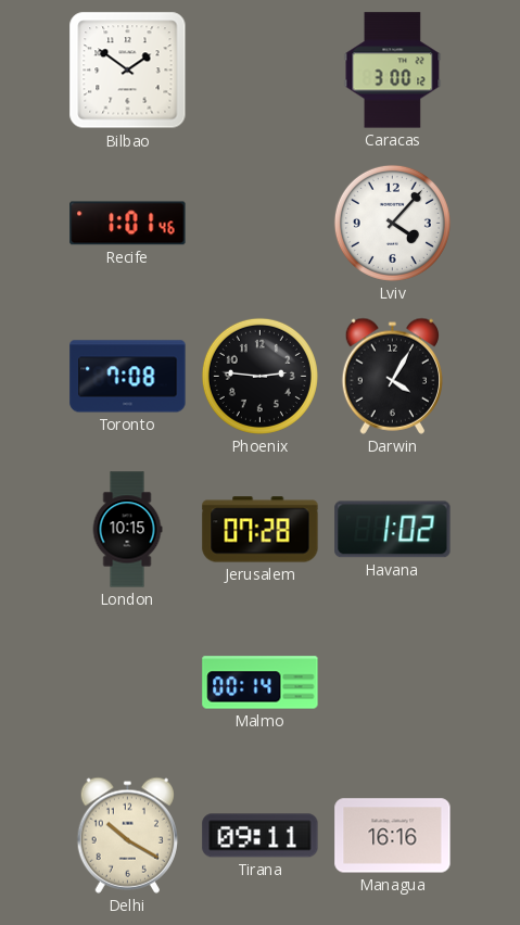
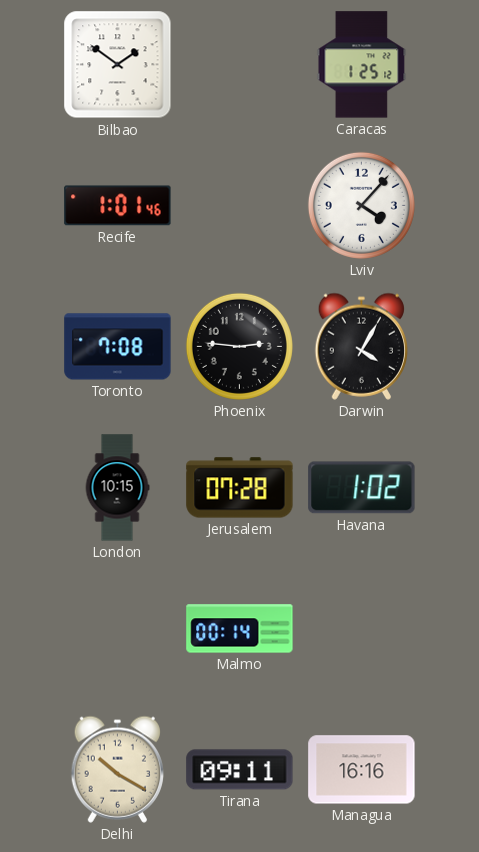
Caracas: 3:00 -> 1:25 (362, 65)
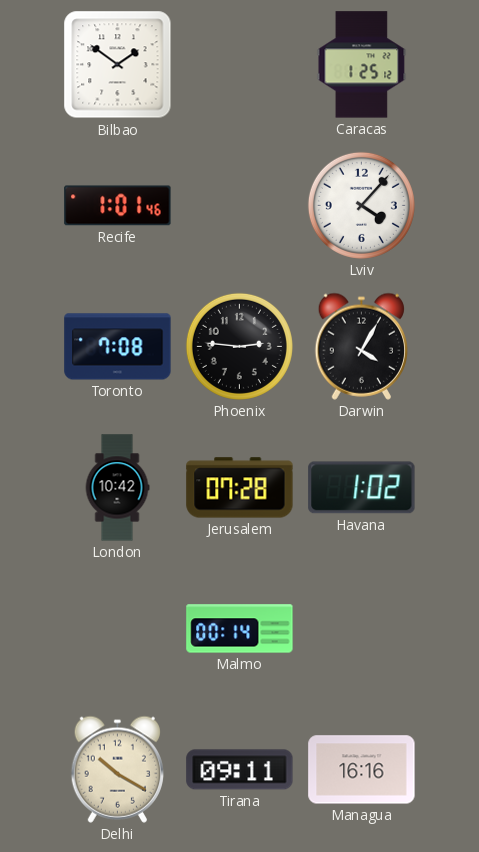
London: 10:15 -> 10:42 (117, 488)
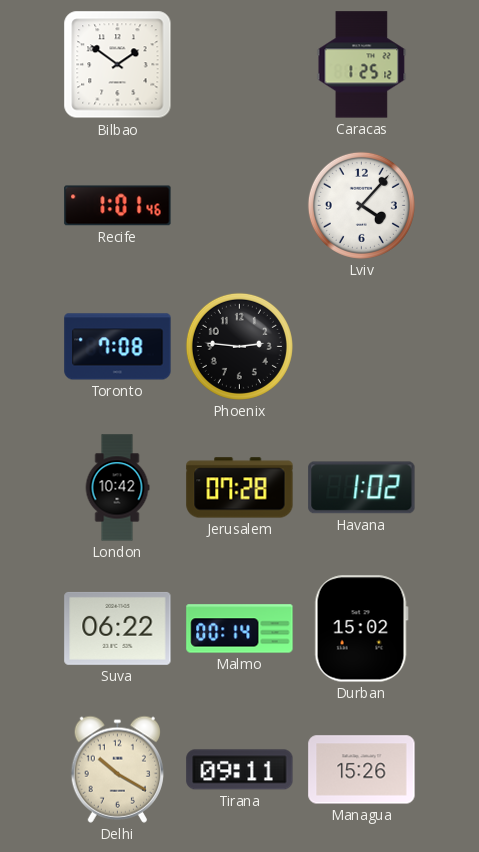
Darwin: 4:05 -> none (361, 346)
Suva: none -> 06:22 (118, 628)
Durban: none -> 15:02 (361, 629)
Managua: 16:16 -> 15:26 (362, 770)
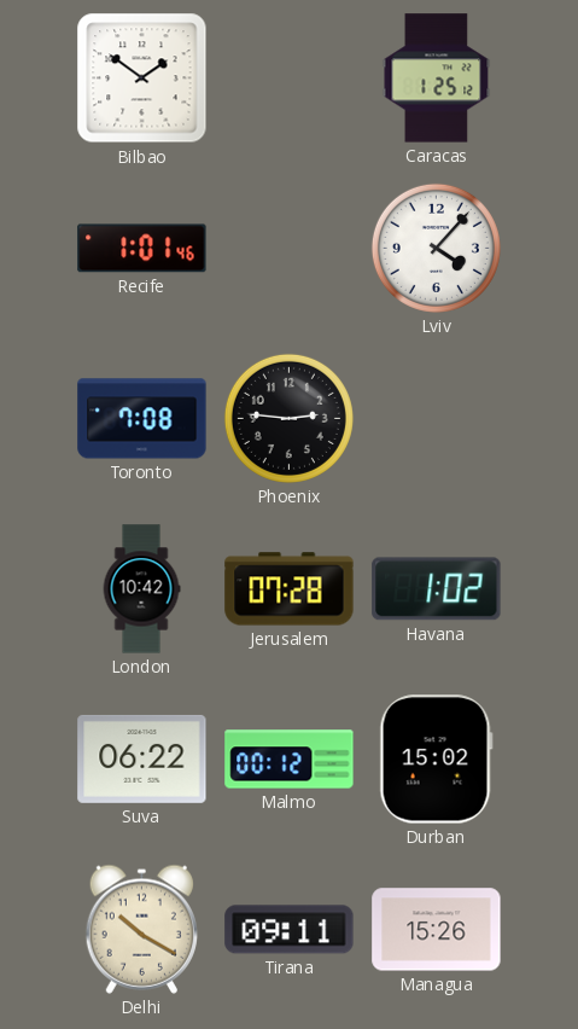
Malmo: 00:14 -> 00:12 (290, 760)
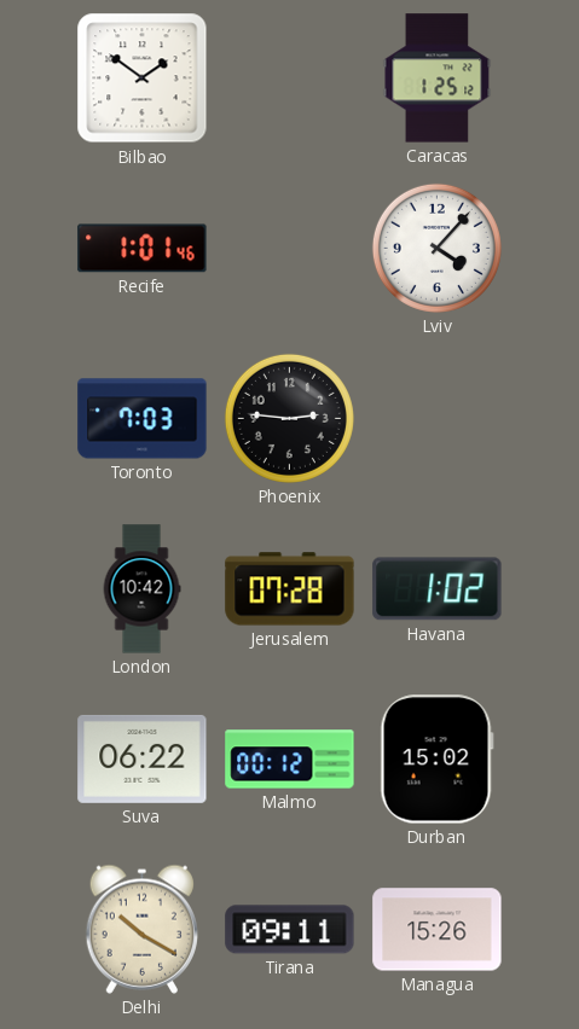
Toronto: 7:08 -> 7:03 (143, 419)
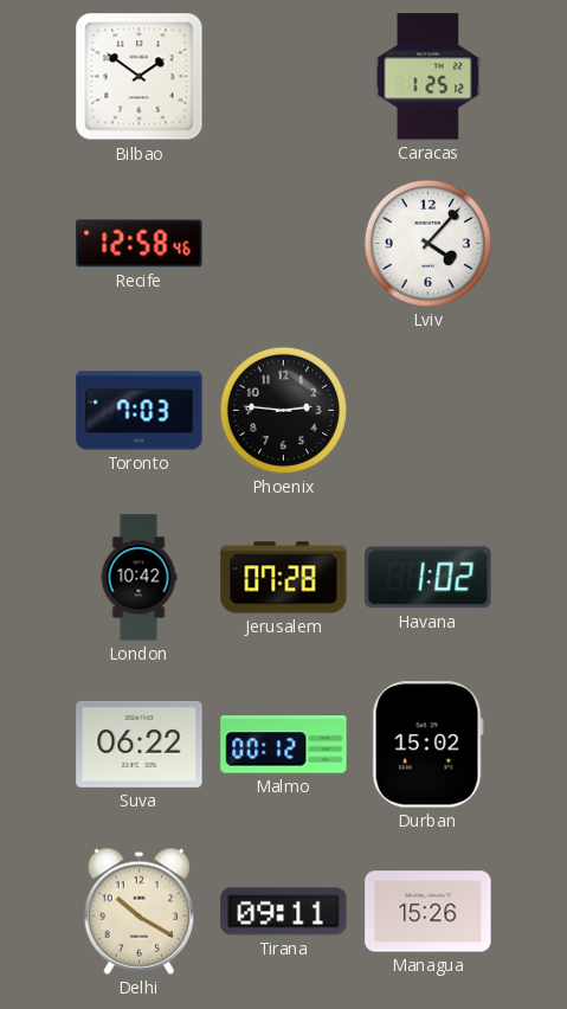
Recife: 1:01 -> 12:58 (140, 244)
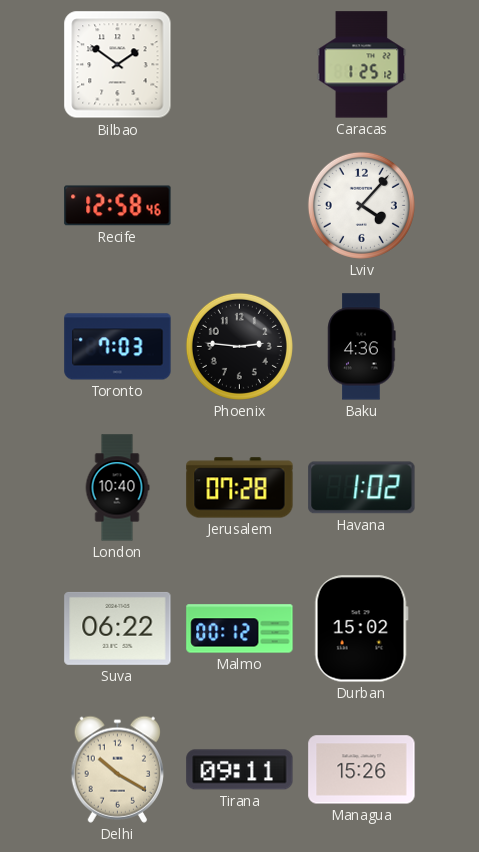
Baku: none -> 4:36 (362, 347)
London: 10:42 -> 10:40 (117, 488)
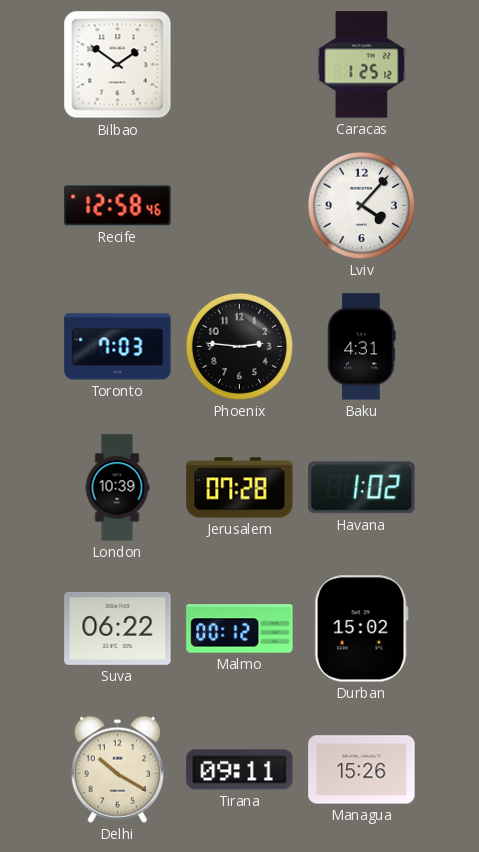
Baku: 4:36 -> 4:31 (362, 347)
London: 10:40 -> 10:39 (117, 488)
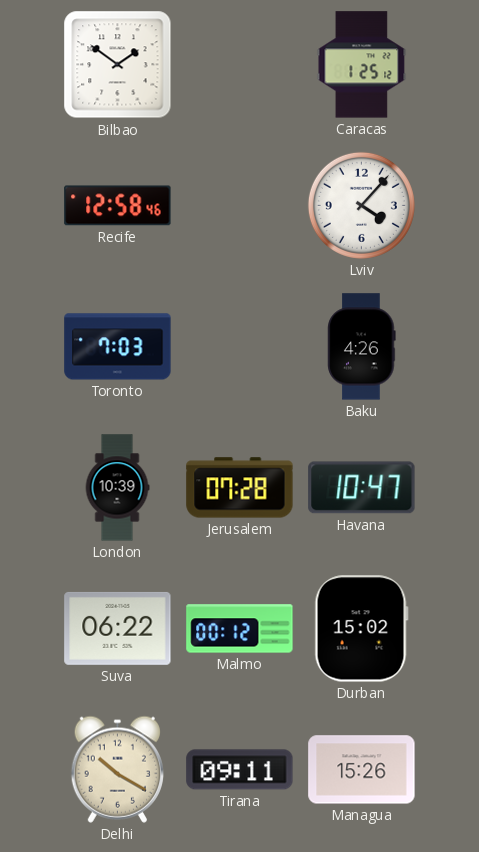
Phoenix: 2:46 -> none (239, 346)
Baku: 4:31 -> 4:26 (362, 347)
Havana: 1:02 -> 10:47 (362, 488)
